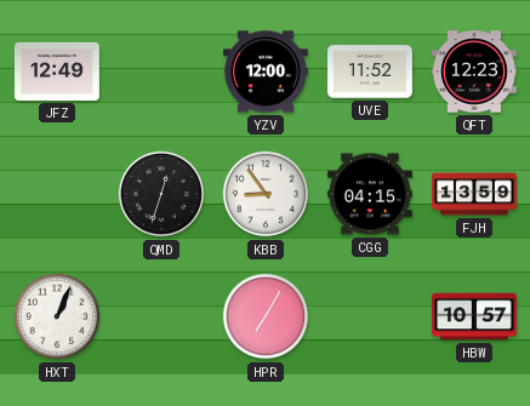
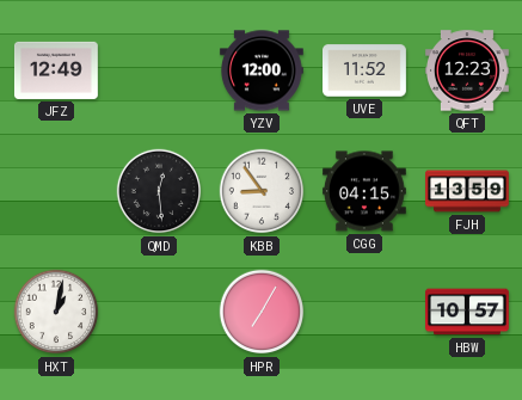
QMD: 12:33 -> 12:29 (159, 191)
HXT: 1:04 -> 1:02 (56, 312)
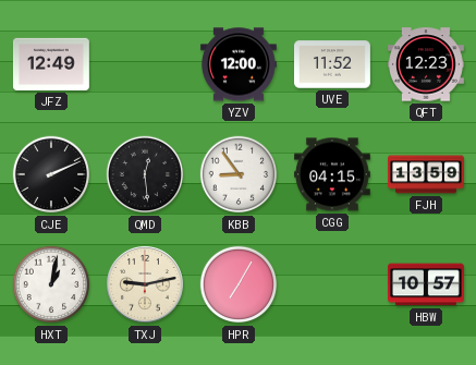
CJE: none -> 2:11 (51, 174)
TXJ: none -> 9:13 (145, 284)
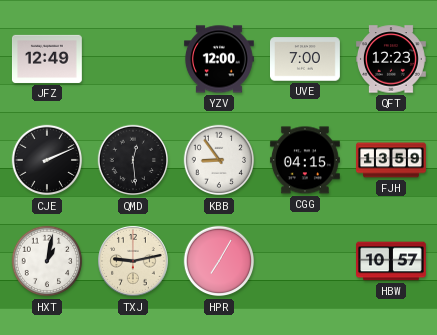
UVE: 11:52 -> 7:00 (306, 59)
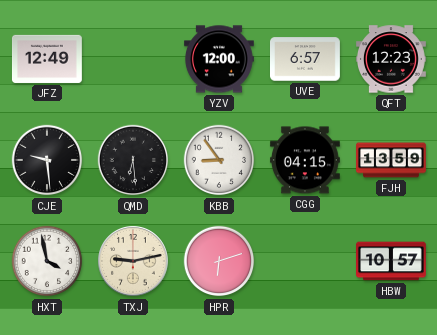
UVE: 7:00 -> 6:57 (306, 59)
CJE: 2:11 -> 9:29 (47, 160)
QMD: 12:29 -> 6:29 (133, 160)
HXT: 1:02 -> 3:58 (47, 261)
HPR: 7:05 -> 6:12 (219, 261)
